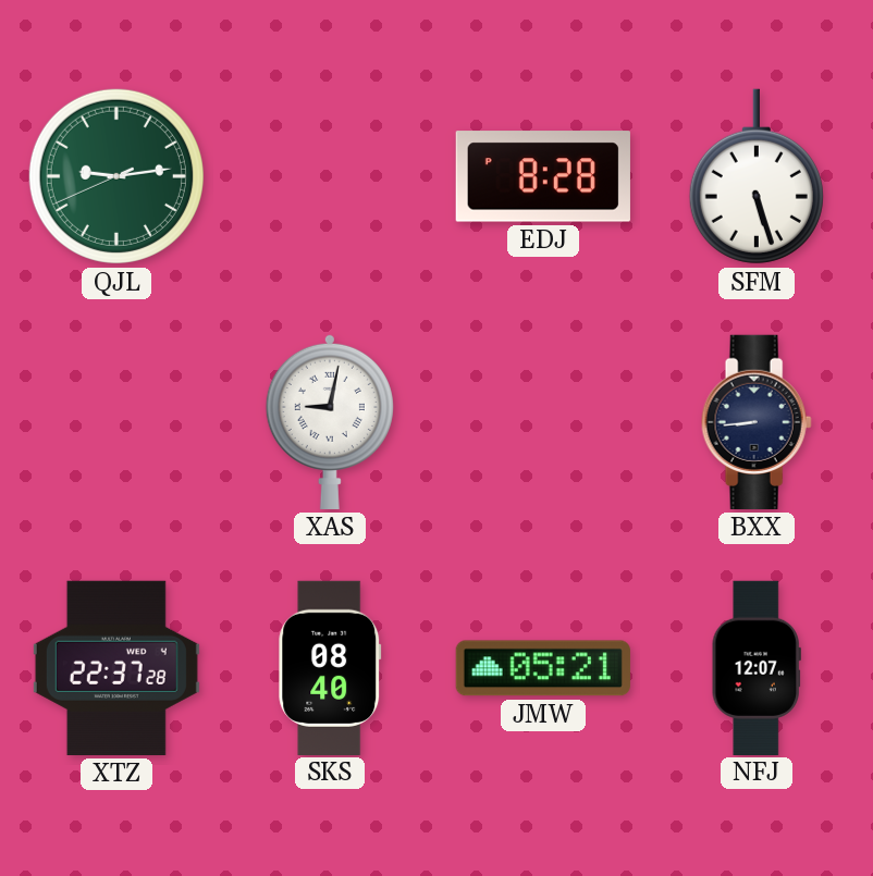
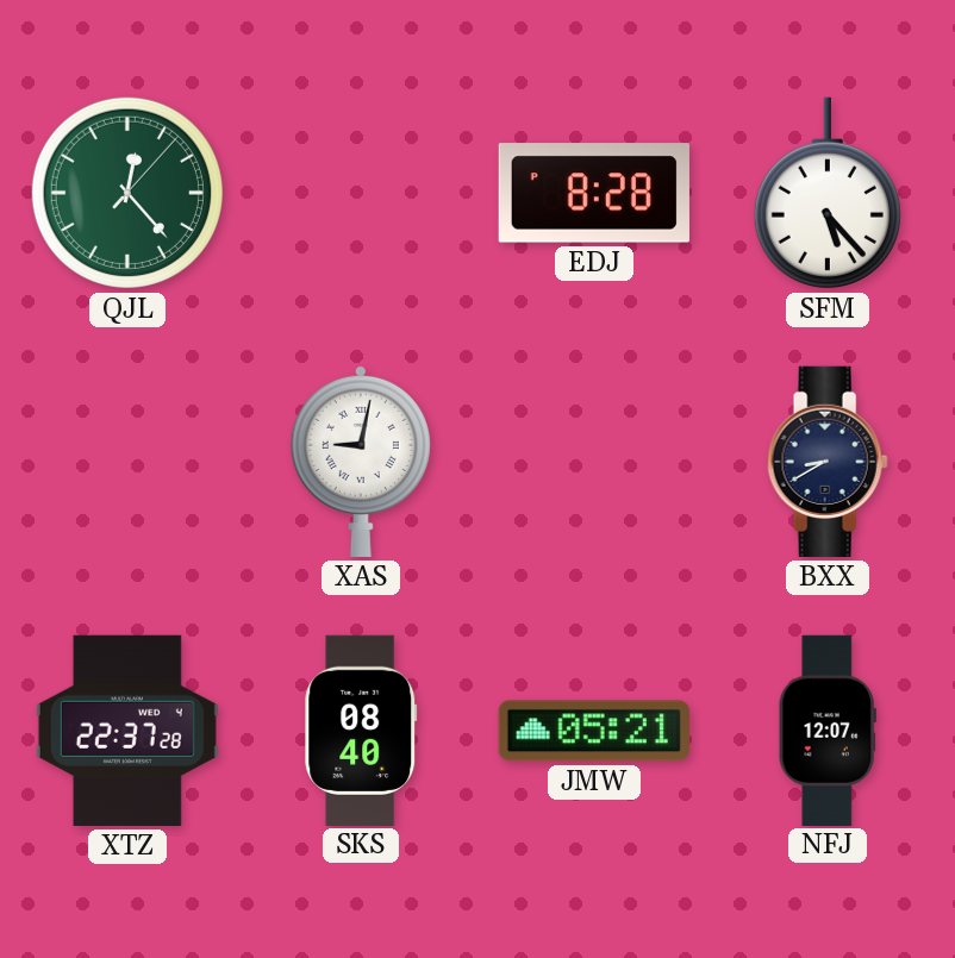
QJL: 9:13 -> 12:23 (127, 193)
SFM: 5:27 -> 5:23 (828, 193)
BXX: 8:44 -> 8:40 (828, 462)
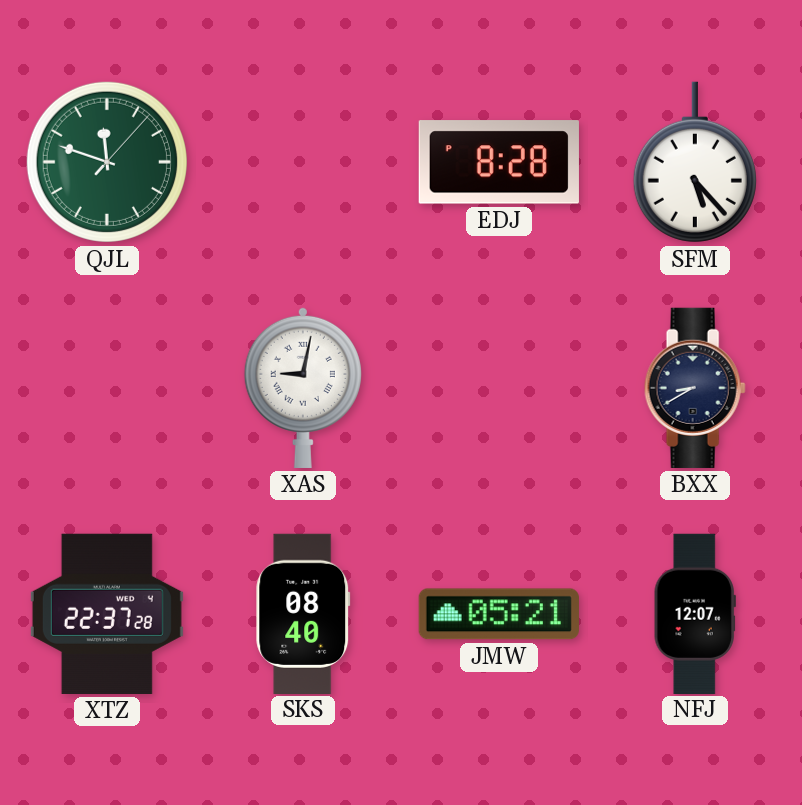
QJL: 12:23 -> 11:48 (107, 162)
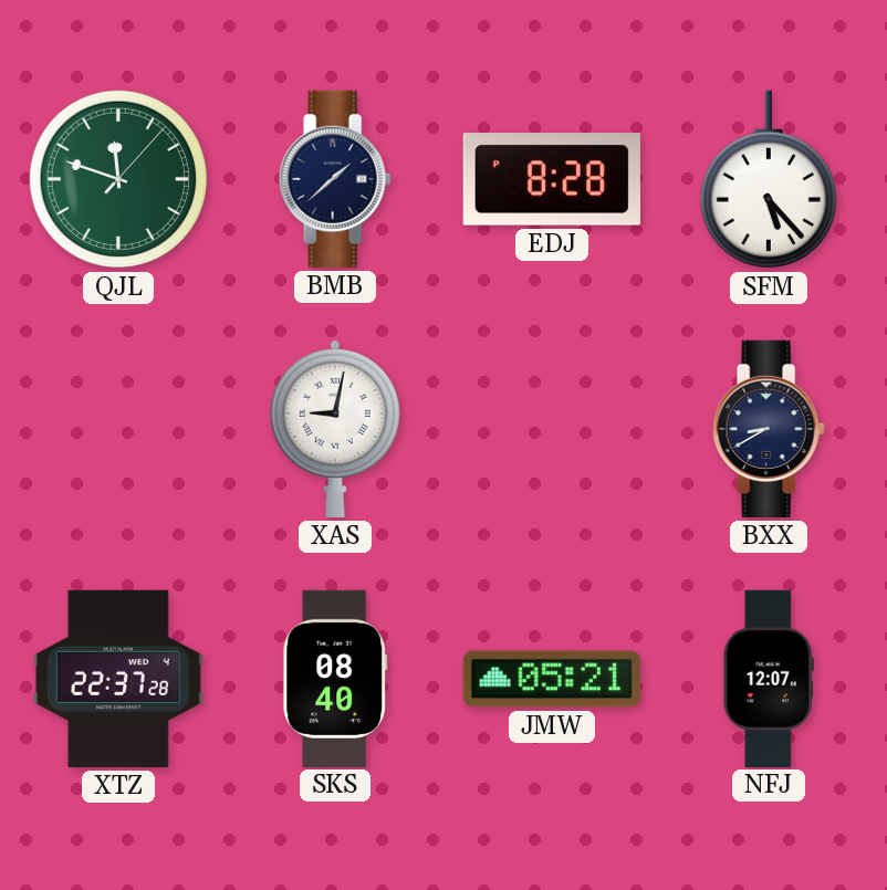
BMB: none -> 1:38 (335, 179)
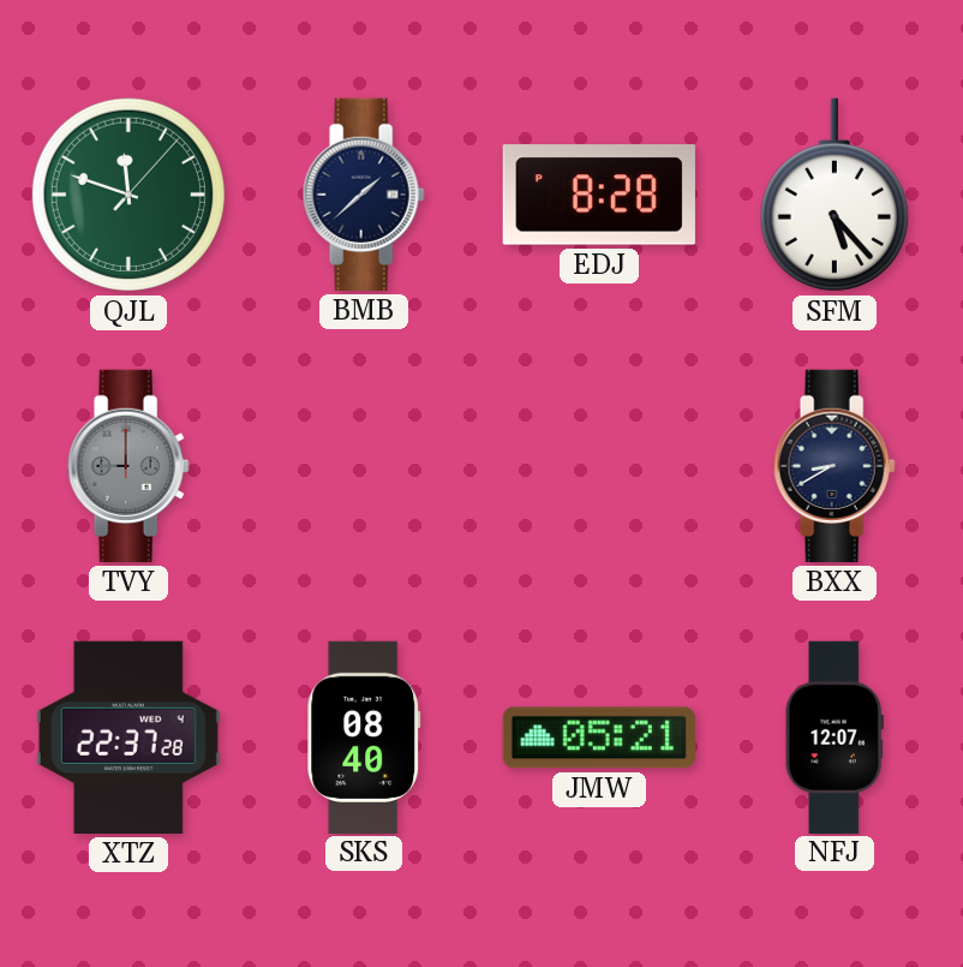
TVY: none -> 9:00 (128, 466)
XAS: 9:02 -> none (335, 428)
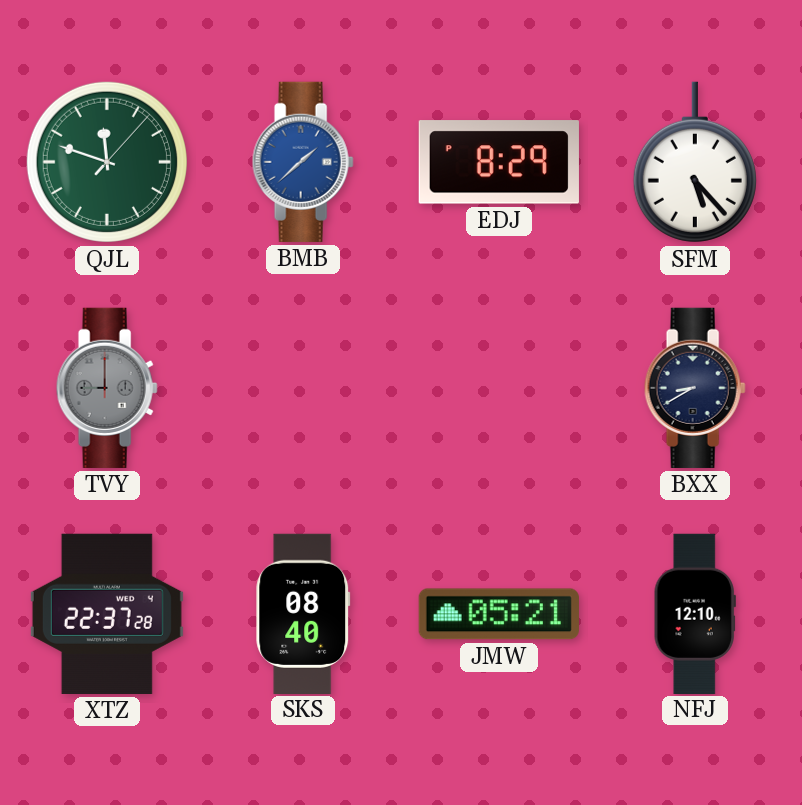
BMB dial: navy -> blue (303, 162)
EDJ: 8:28 -> 8:29 (499, 162)
NFJ: 12:07 -> 12:10 (695, 613)
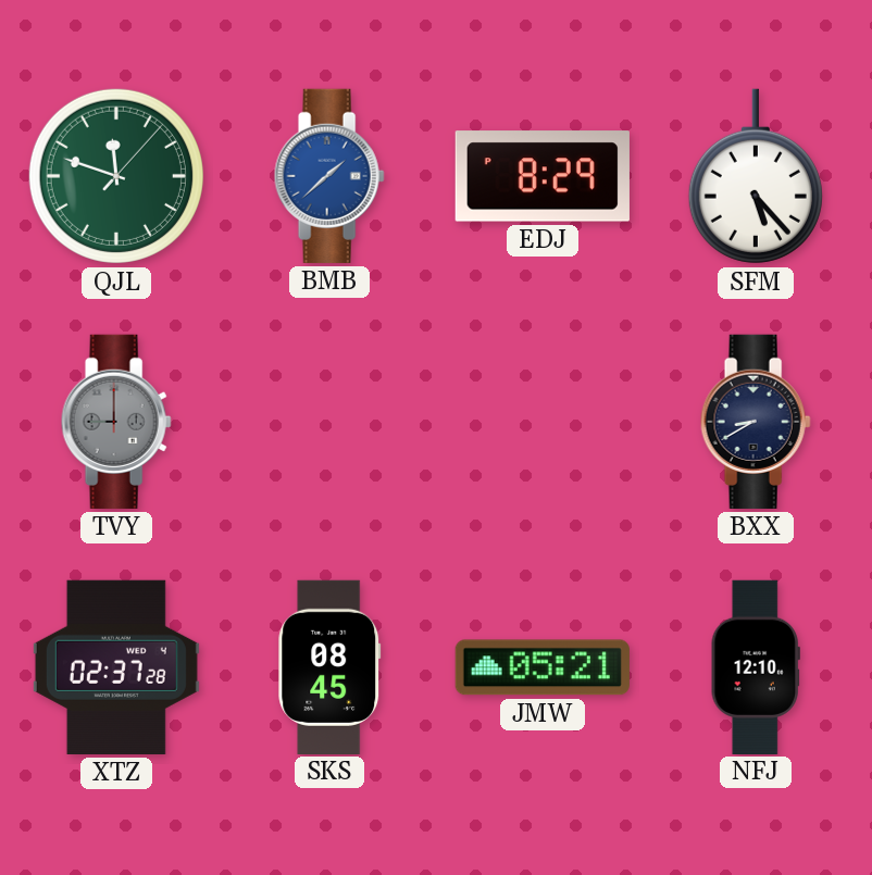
XTZ: 22:37 -> 02:37 (116, 667)
SKS: 08:40 -> 08:45 (329, 666)
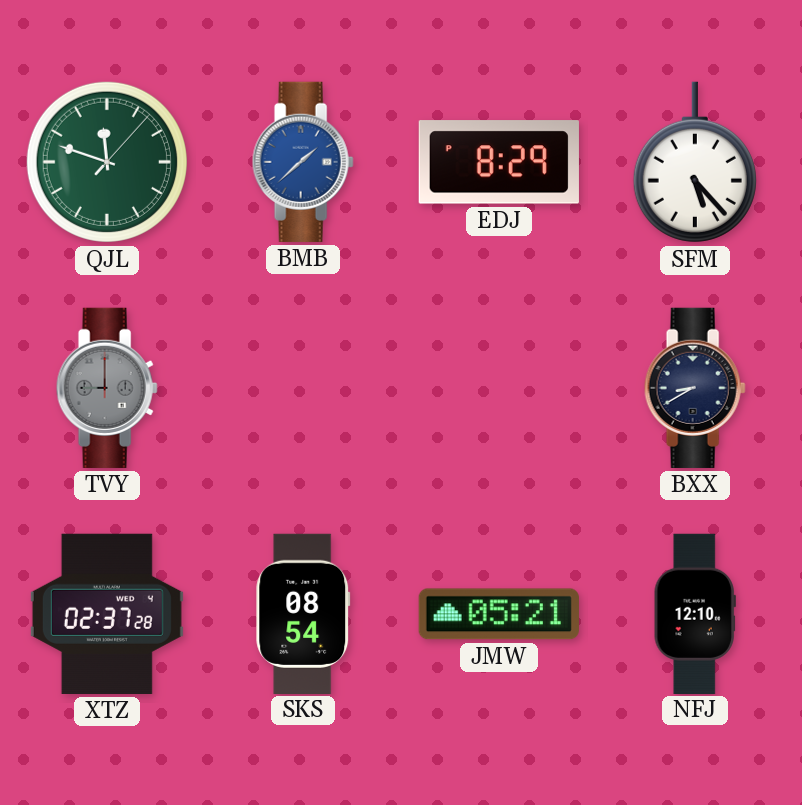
SKS: 08:45 -> 08:54 (303, 613)
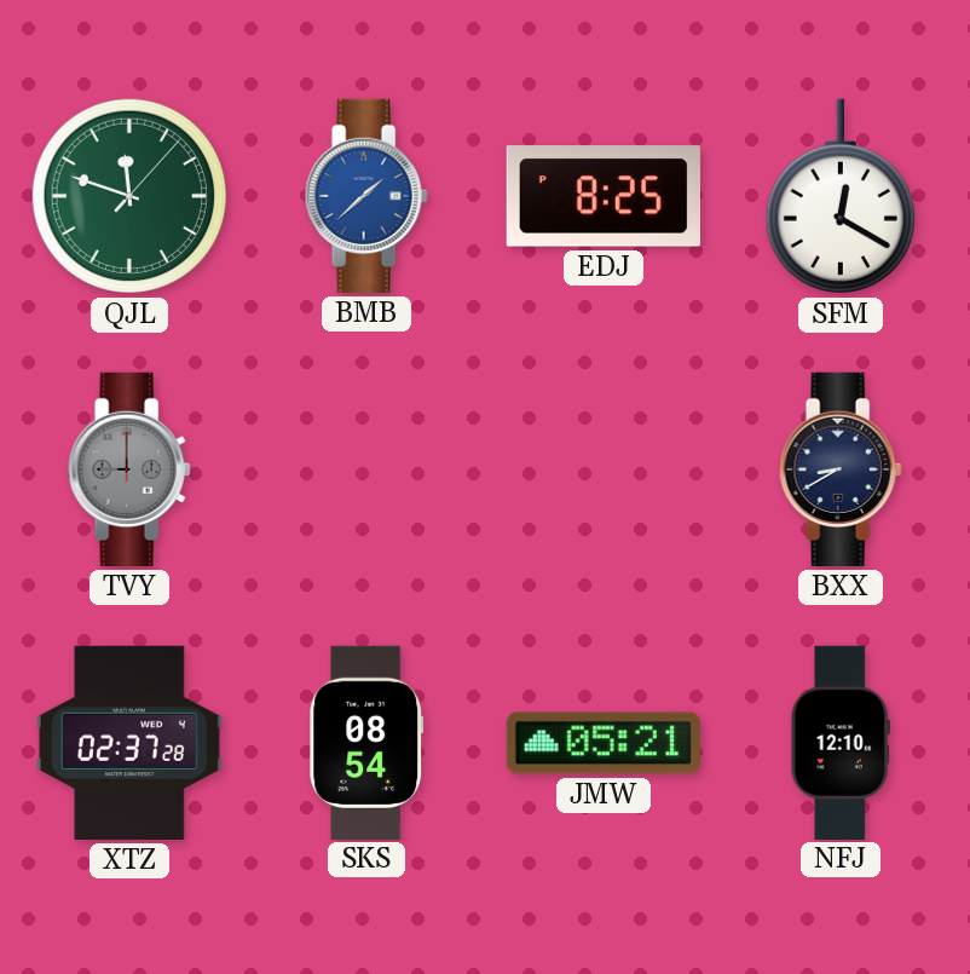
EDJ: 8:29 -> 8:25 (604, 196)
SFM: 5:23 -> 12:20 (841, 196)
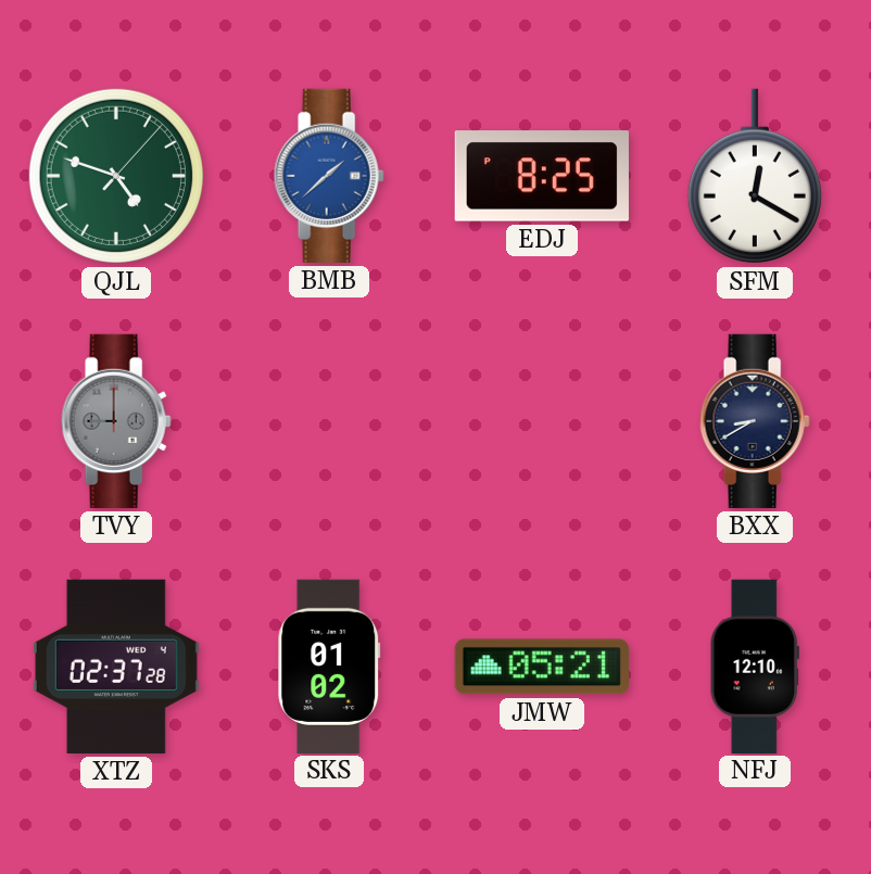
QJL: 11:48 -> 4:48 (116, 176)
SKS: 08:54 -> 01:02 (329, 666)
